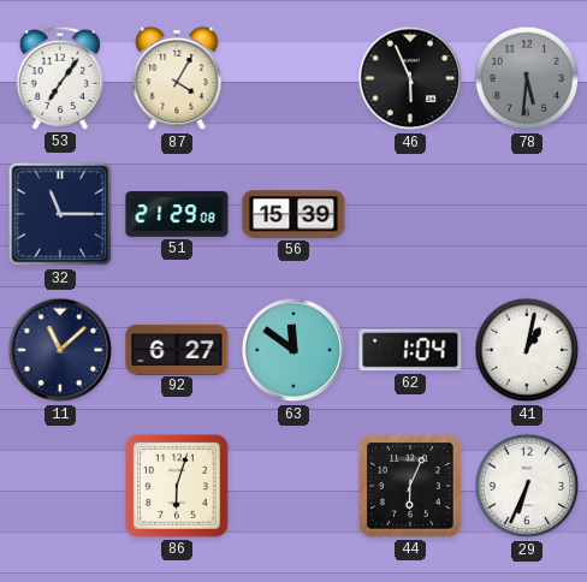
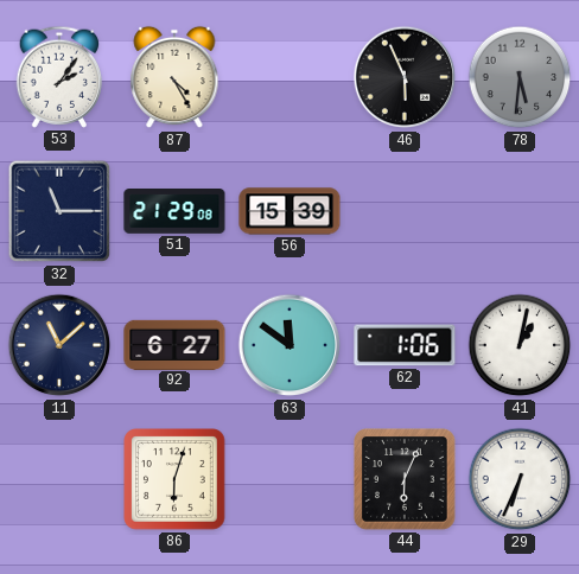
53: 7:06 -> 2:06 (59, 77)
87: 4:05 -> 4:25 (174, 77)
62: 1:04 -> 1:06 (405, 345)
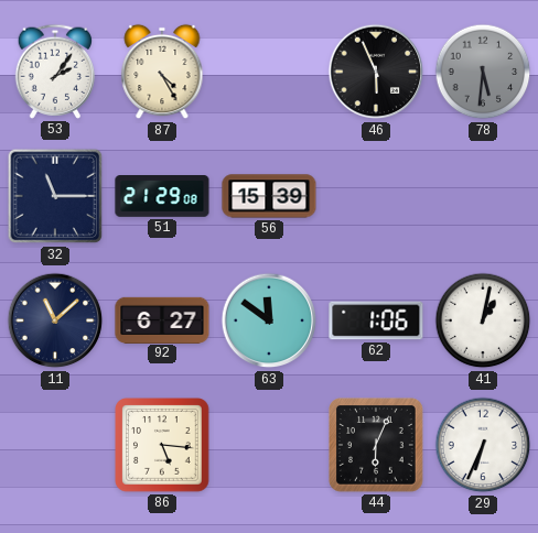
86: 6:03 -> 5:16 (163, 446)
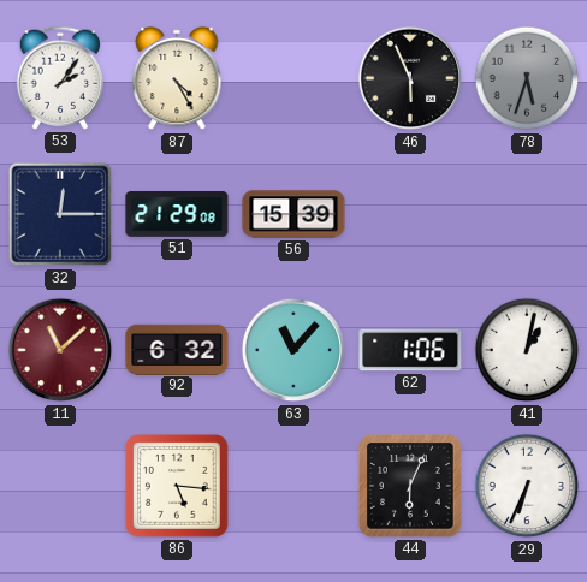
78: 5:31 -> 5:33 (527, 78)
32: 11:15 -> 12:15 (60, 214)
11 dial: navy -> burgundy (60, 350)
92: 6:27 -> 6:32 (177, 349)
63: 11:51 -> 11:07 (293, 350)
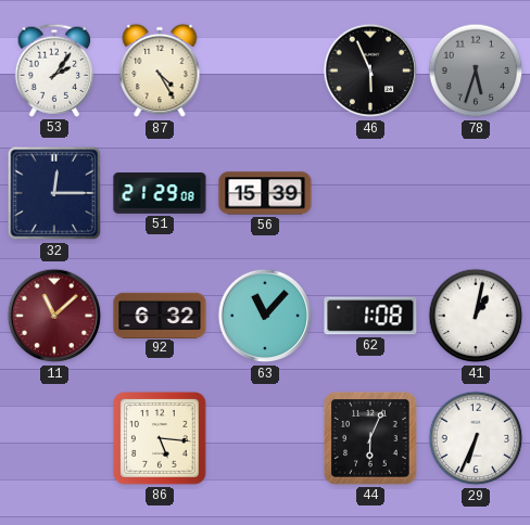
62: 1:06 -> 1:08 (370, 316)
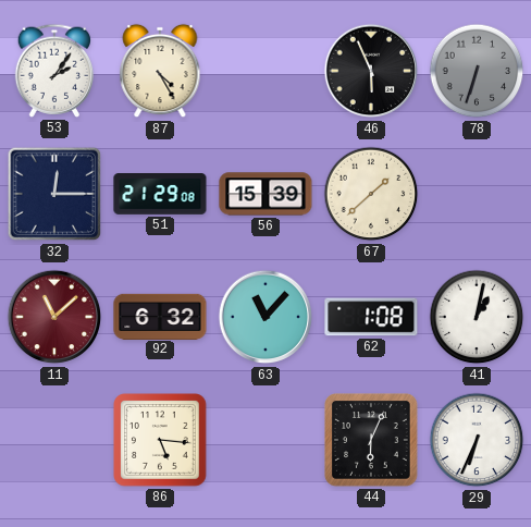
78: 5:33 -> 6:33 (477, 71)
67: none -> 1:38 (371, 194)
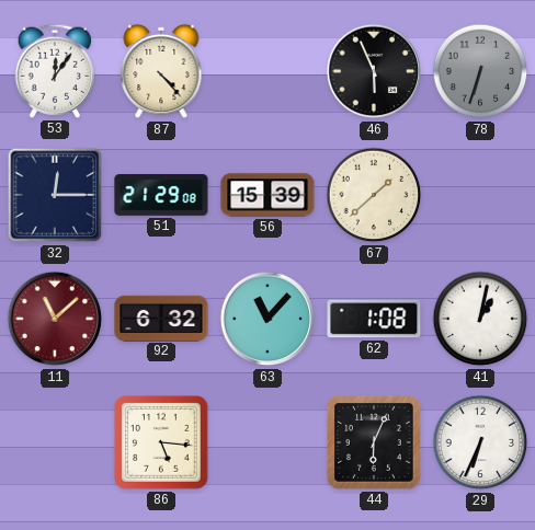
53: 2:06 -> 12:06 (55, 71)
87: 4:25 -> 4:23 (161, 71)
